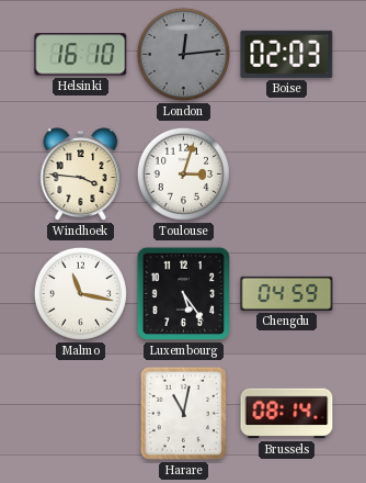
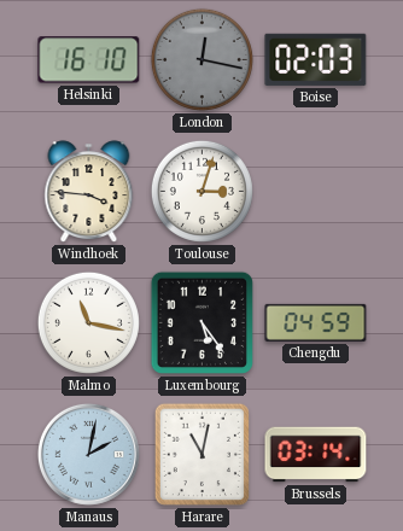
London: 12:14 -> 12:17 (201, 59)
Manaus: none -> 2:02 (88, 454)
Brussels: 08:14 -> 03:14 (316, 455)
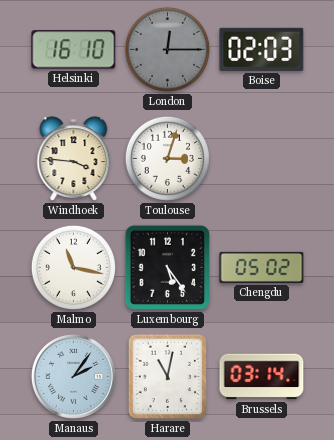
London: 12:17 -> 12:15 (167, 49)
Chengdu: 04:59 -> 05:02 (262, 267)
Manaus: 2:02 -> 2:06 (73, 376)
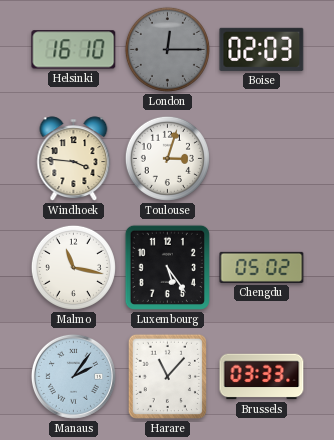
Harare: 11:02 -> 11:07 (167, 376)
Brussels: 03:14 -> 03:33 (262, 377)
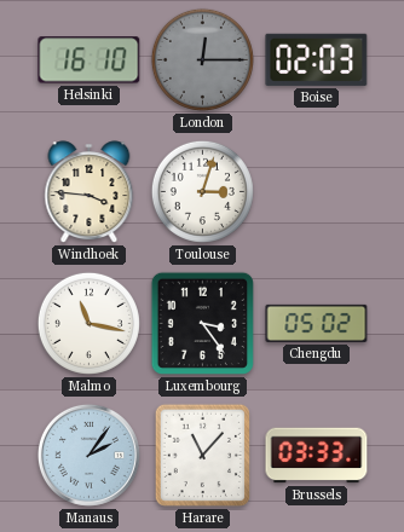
Luxembourg: 5:24 -> 3:24 (202, 323)
